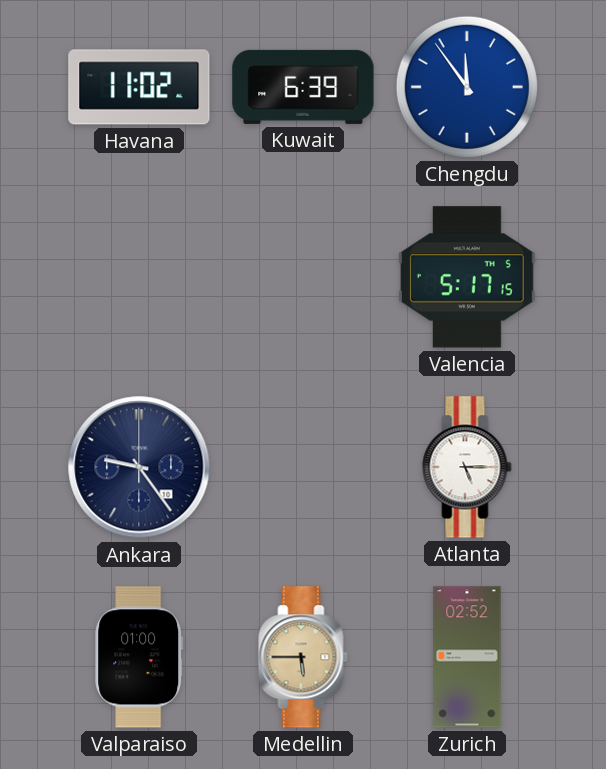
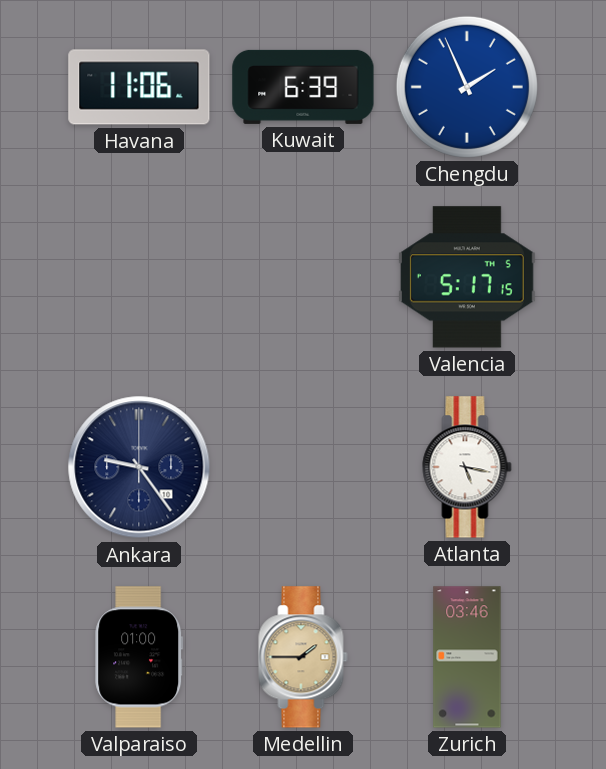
Havana: 11:02 -> 11:06 (139, 87)
Chengdu: 11:54 -> 1:56 (467, 87)
Atlanta: 5:15 -> 5:17 (467, 467)
Medellin: 5:45 -> 1:45 (303, 657)
Zurich: 02:52 -> 03:46 (467, 657)
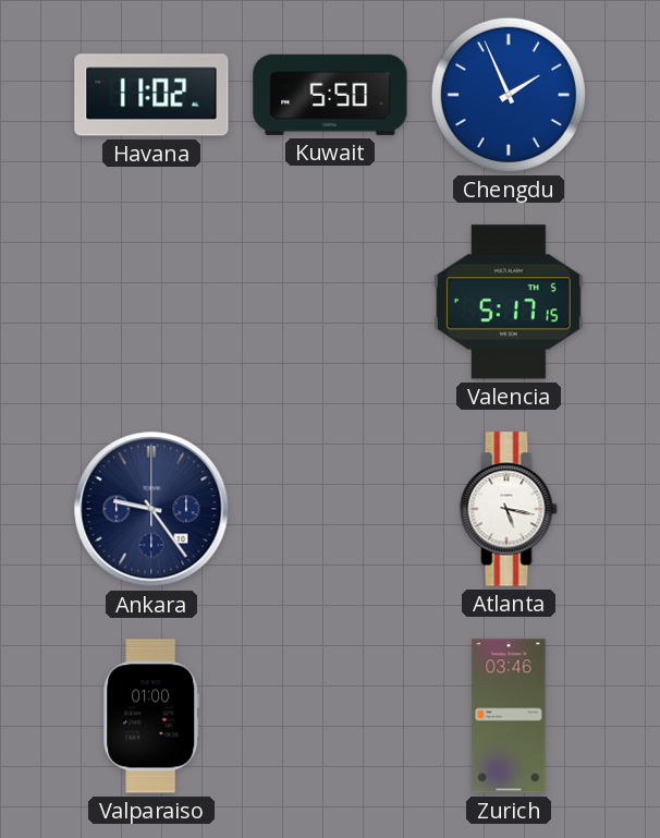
Havana: 11:06 -> 11:02 (151, 95)
Kuwait: 6:39 -> 5:50 (330, 95)
Medellin: 1:45 -> none (303, 657)
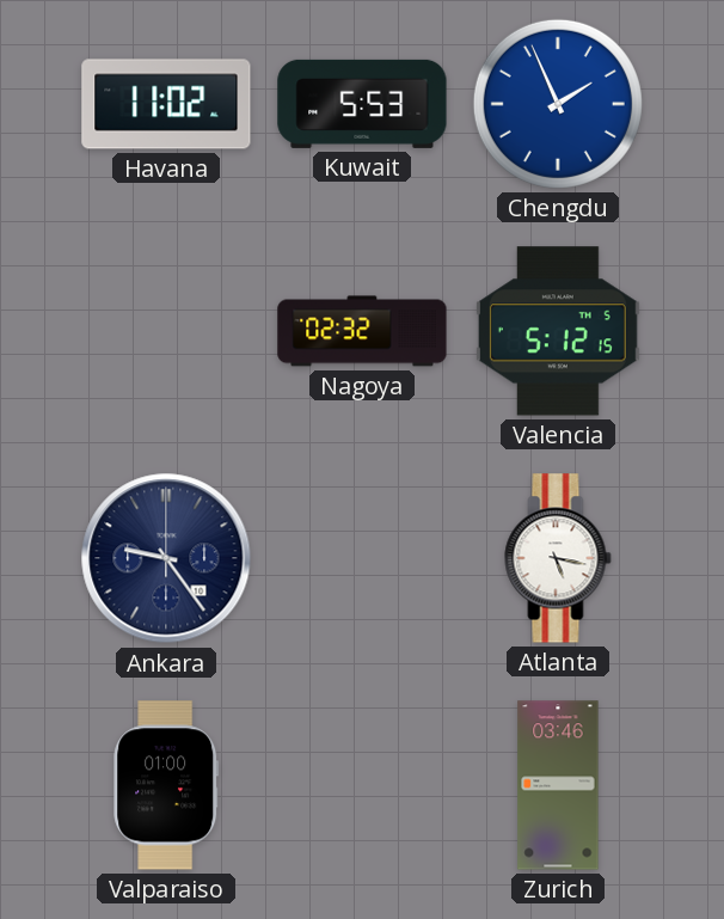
Kuwait: 5:50 -> 5:53 (362, 104)
Nagoya: none -> 02:32 (362, 331)
Valencia: 5:17 -> 5:12 (558, 331)
